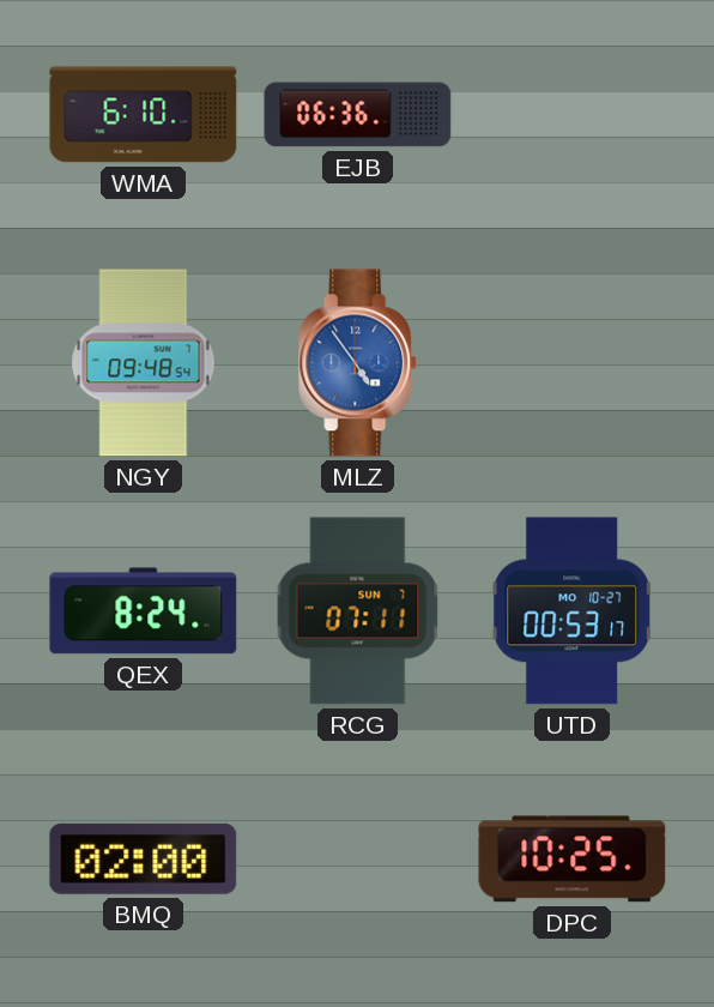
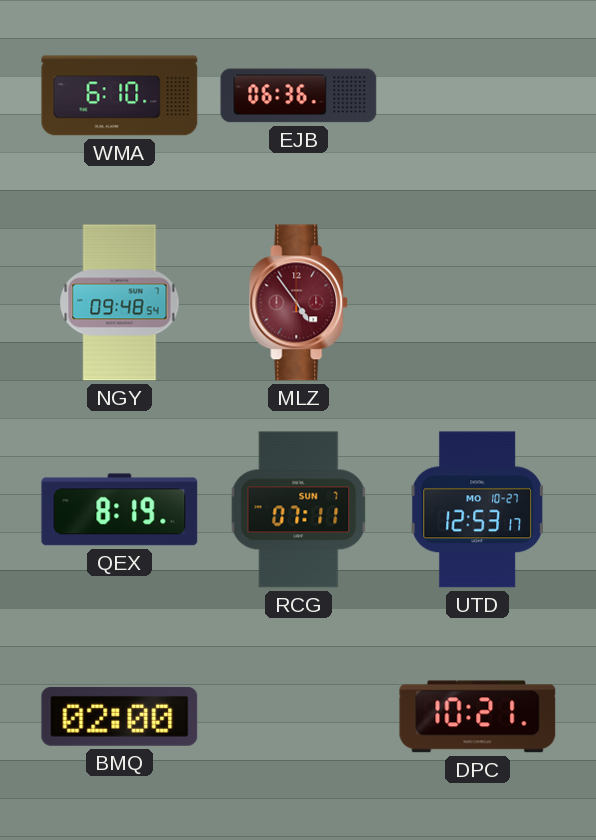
MLZ dial: blue -> burgundy (299, 303)
QEX: 8:24 -> 8:19 (120, 510)
UTD: 00:53 -> 12:53 (477, 510)
DPC: 10:25 -> 10:21 (478, 717)
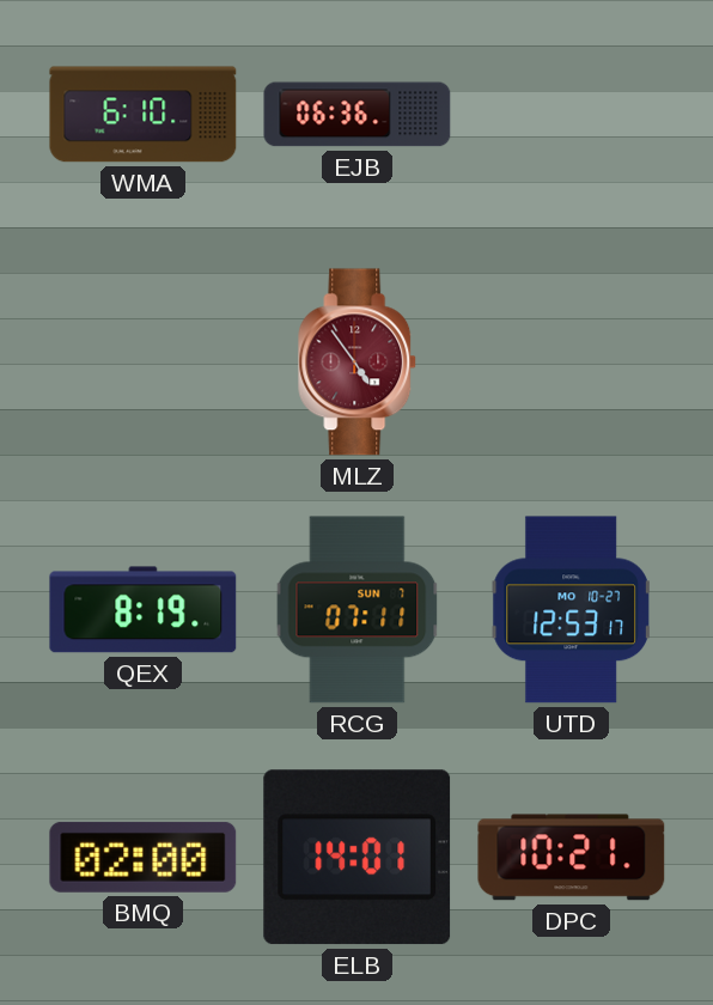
NGY: 09:48 -> none (120, 303)
ELB: none -> 14:01 (358, 858)
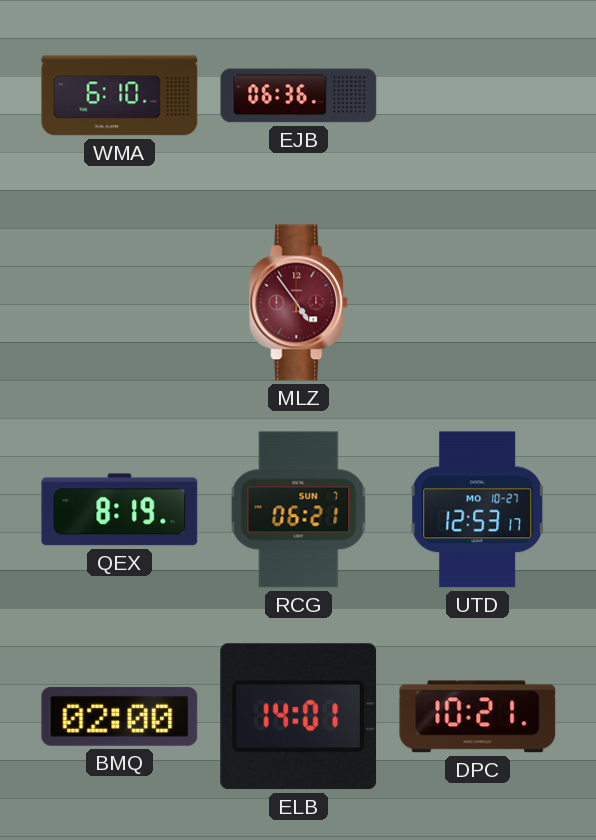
RCG: 07:11 -> 06:21 (299, 510)
